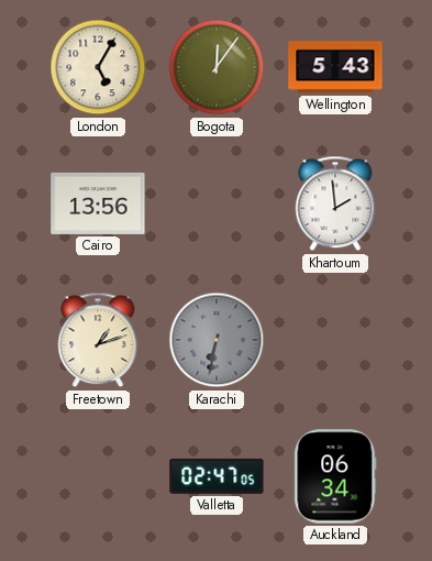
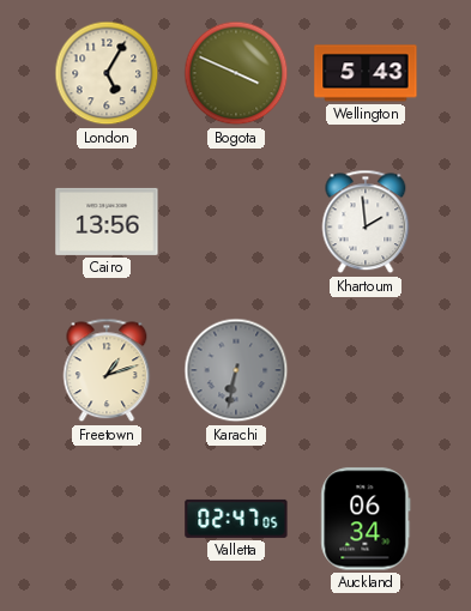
Bogota: 12:06 -> 3:49 (236, 73)
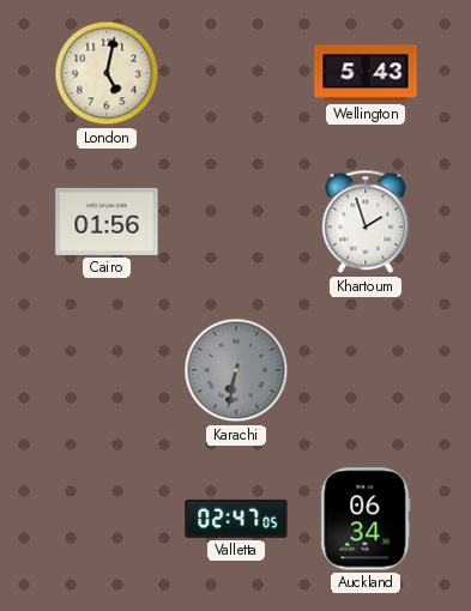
London: 5:05 -> 5:02 (107, 73)
Bogota: 3:49 -> none (236, 73)
Cairo: 13:56 -> 01:56 (107, 222)
Khartoum: 1:59 -> 1:57 (366, 222)
Freetown: 1:12 -> none (107, 370)
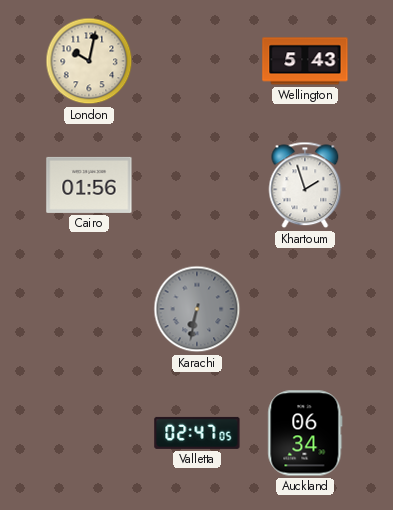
London: 5:02 -> 10:02 (89, 61)
